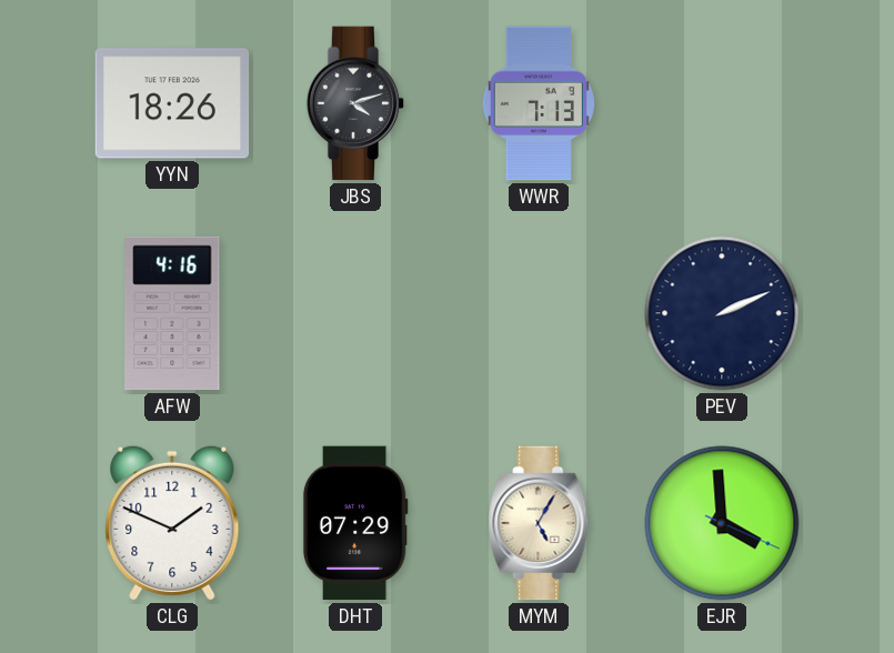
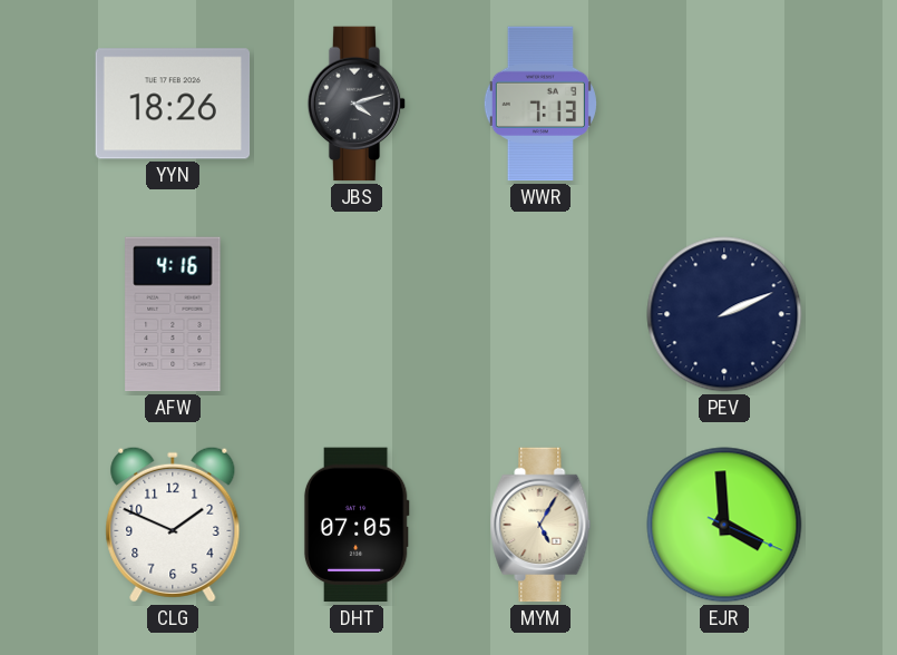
DHT: 07:29 -> 07:05 (357, 525)
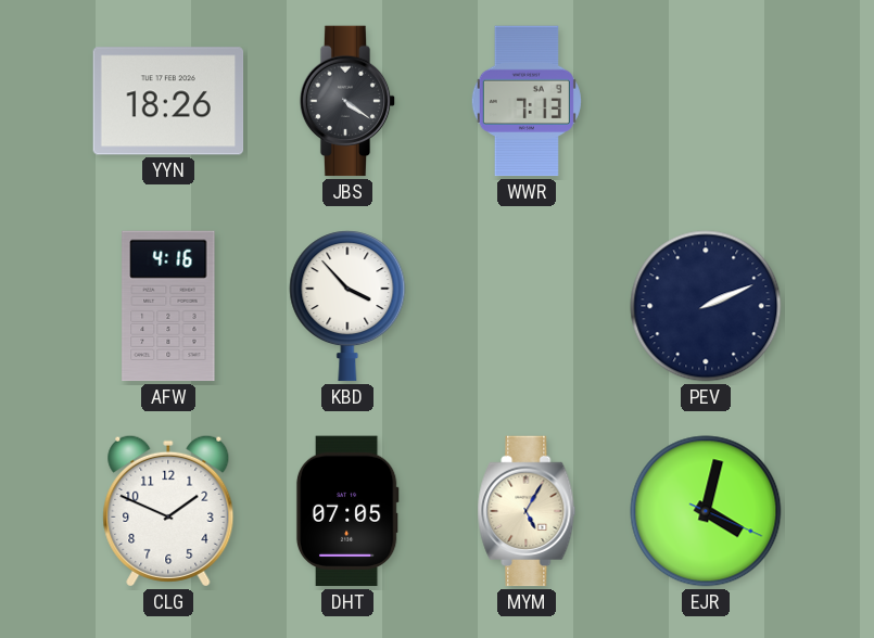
JBS: 4:12 -> 4:21 (347, 101)
KBD: none -> 3:53 (347, 306)
EJR: 3:59 -> 4:02 (706, 511)
